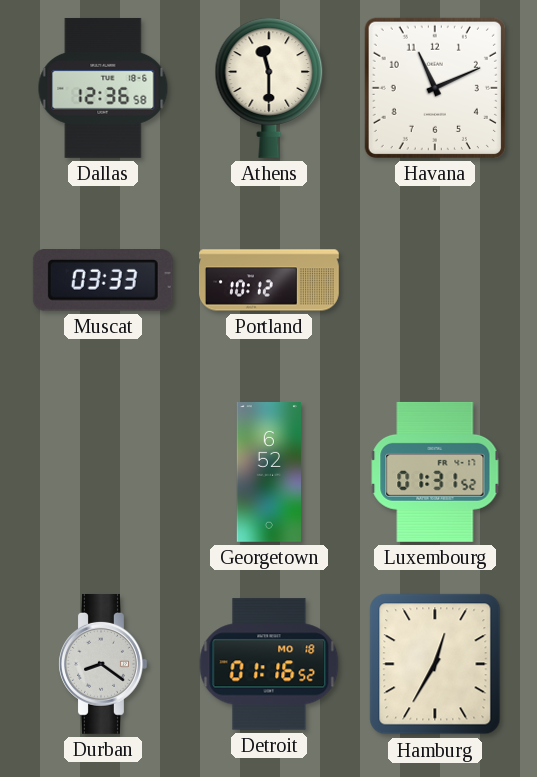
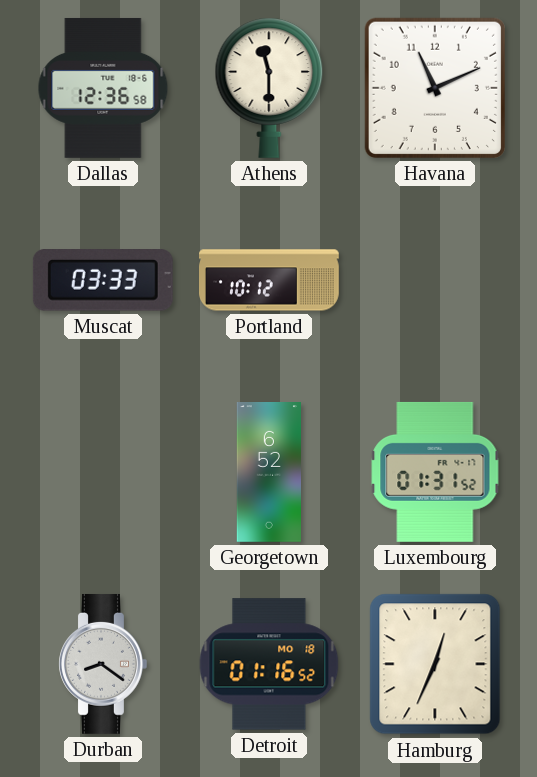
Hamburg: 12:35 -> 12:34 (435, 664)
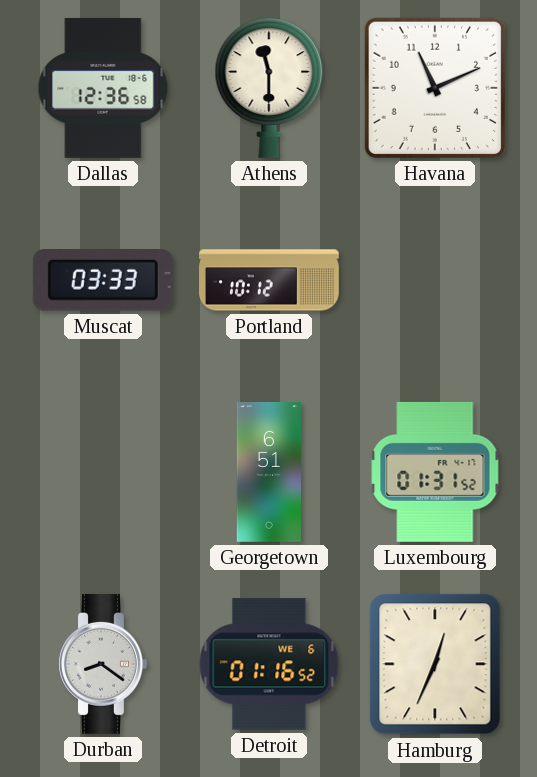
Georgetown: 6:52 -> 6:51 (268, 473)
Detroit date: MO 18 -> WE 6 (269, 664)
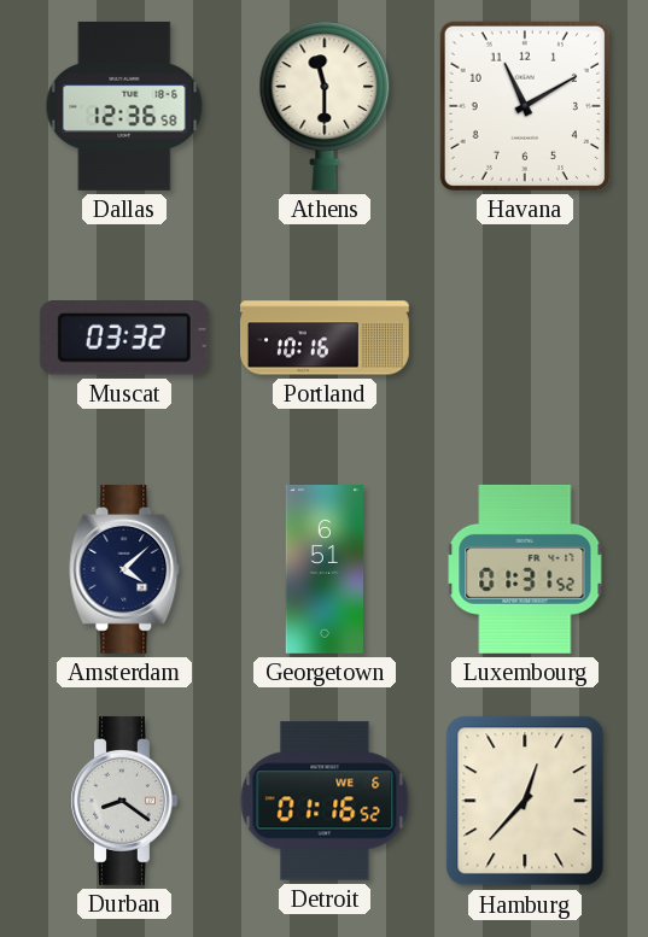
Havana: 11:11 -> 11:10 (525, 106)
Muscat: 03:33 -> 03:32 (124, 339)
Portland: 10:12 -> 10:16 (326, 338)
Amsterdam: none -> 4:08 (124, 569)
Hamburg: 12:34 -> 12:37 (525, 801)
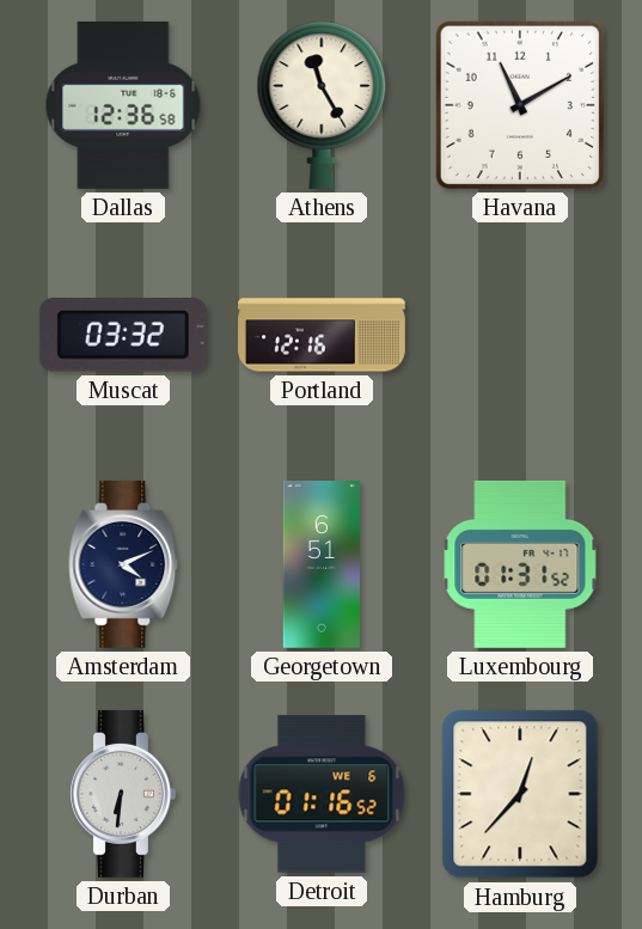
Athens: 11:30 -> 11:25 (322, 105)
Portland: 10:16 -> 12:16 (323, 335)
Amsterdam: 4:08 -> 4:11 (123, 564)
Durban: 8:21 -> 6:31 (123, 794)
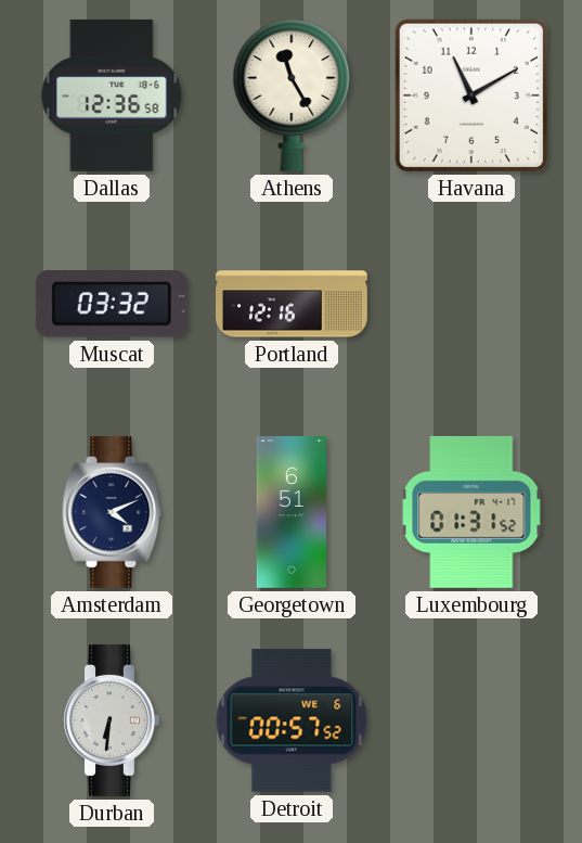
Detroit: 01:16 -> 00:57 (292, 720)
Hamburg: 12:37 -> none (520, 794)
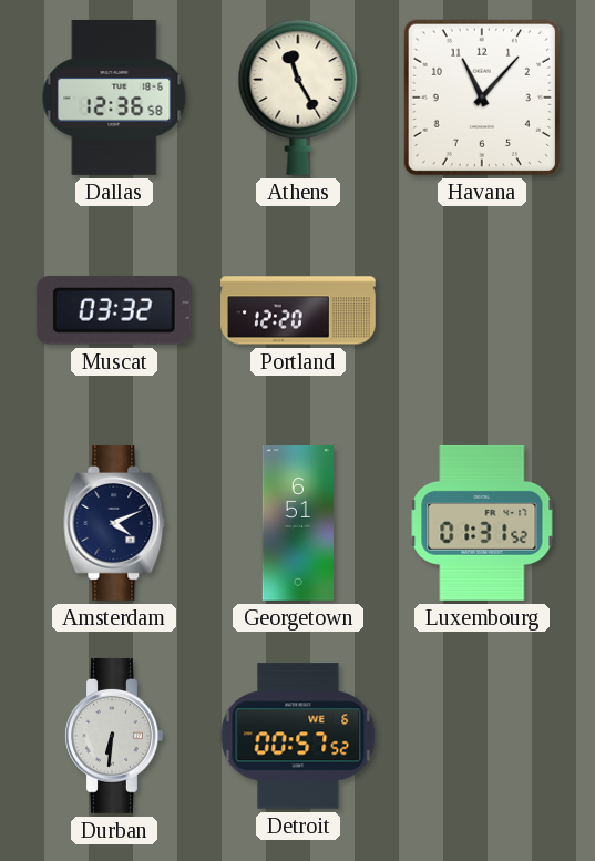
Havana: 11:10 -> 11:07 (482, 98)
Portland: 12:16 -> 12:20 (299, 310)
